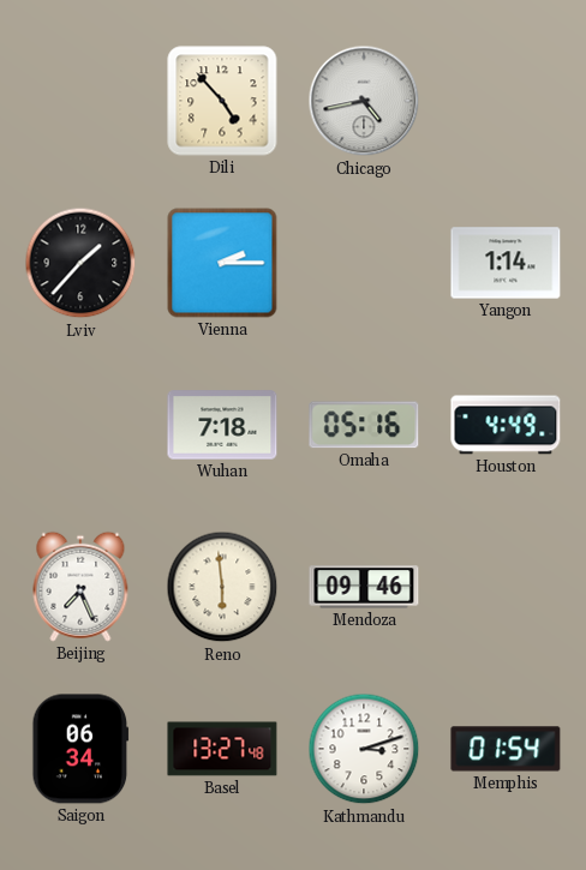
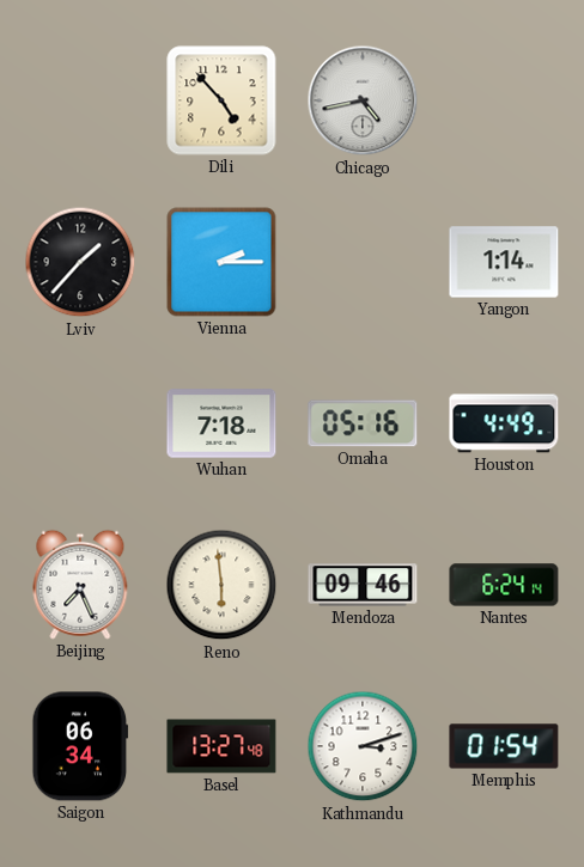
Nantes: none -> 6:24 (504, 585)
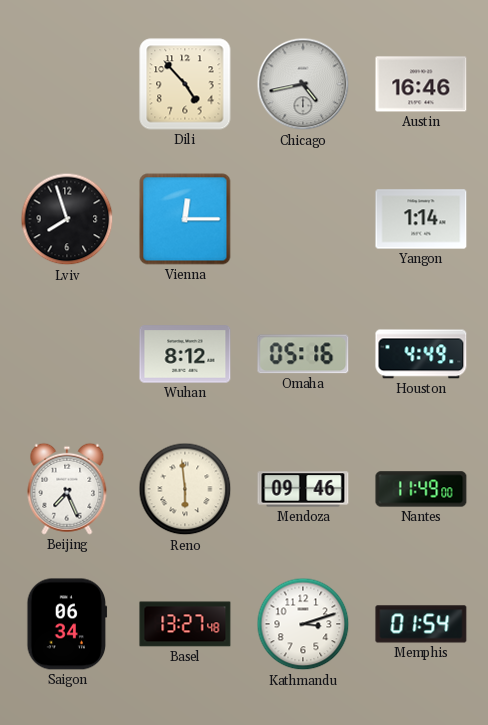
Austin: none -> 16:46 (421, 84)
Lviv: 1:37 -> 7:57 (67, 219)
Vienna: 2:15 -> 12:15 (185, 219)
Wuhan: 7:18 -> 8:12 (185, 354)
Nantes: 6:24 -> 11:49 (421, 489)
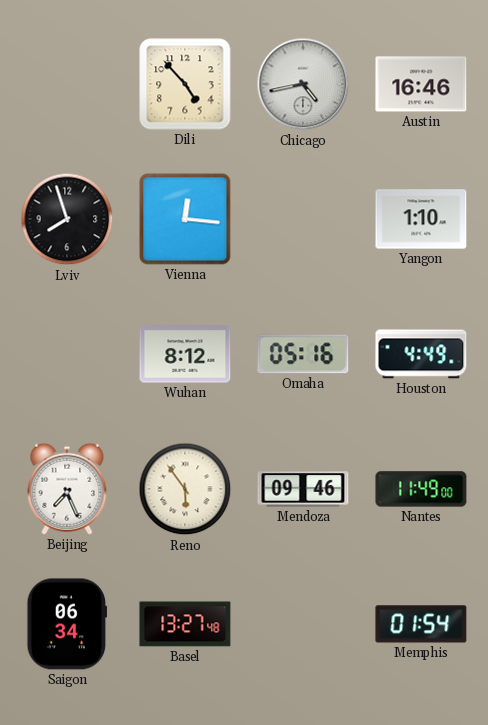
Vienna: 12:15 -> 12:16 (185, 219)
Yangon: 1:14 -> 1:10 (421, 219)
Reno: 5:59 -> 5:54 (185, 489)
Kathmandu: 3:12 -> none (303, 624)
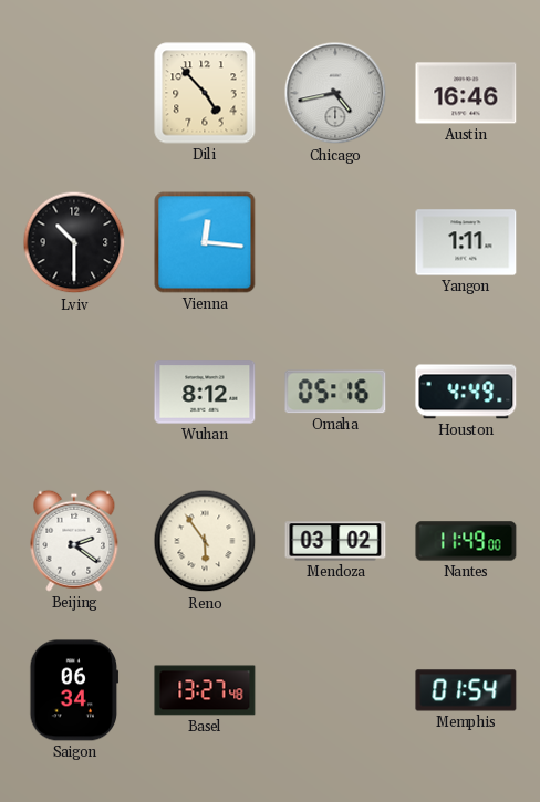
Lviv: 7:57 -> 10:30 (74, 242)
Yangon: 1:10 -> 1:11 (466, 242)
Beijing: 7:26 -> 2:21 (74, 541)
Mendoza: 09:46 -> 03:02 (335, 541)
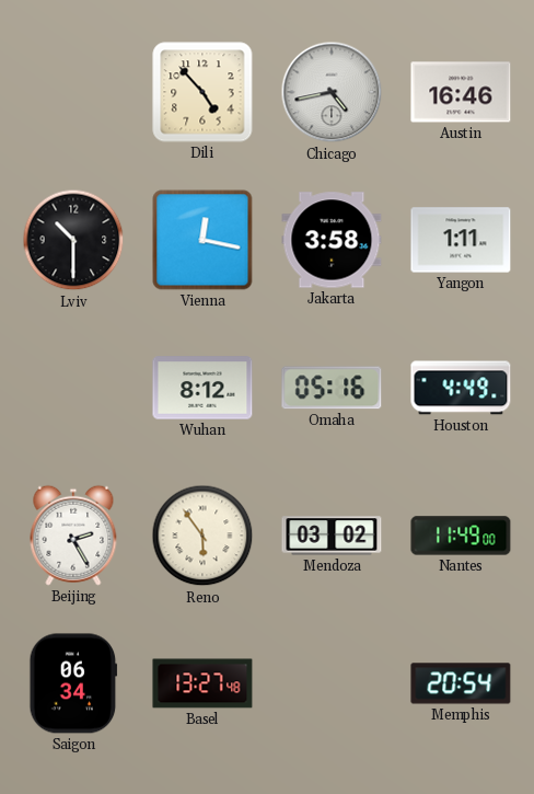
Vienna: 12:16 -> 12:17 (202, 240)
Jakarta: none -> 3:58 (332, 240)
Beijing: 2:21 -> 2:25 (73, 536)
Memphis: 01:54 -> 20:54 (461, 683)
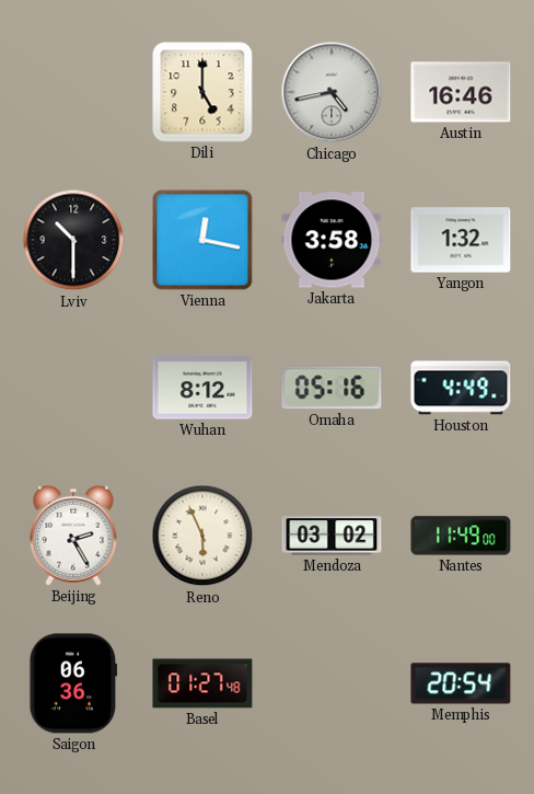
Dili: 4:53 -> 5:00 (202, 92)
Yangon: 1:11 -> 1:32 (461, 240)
Reno: 5:54 -> 5:56 (202, 536)
Saigon: 06:34 -> 06:36 (73, 683)
Basel: 13:27 -> 01:27 (202, 683)
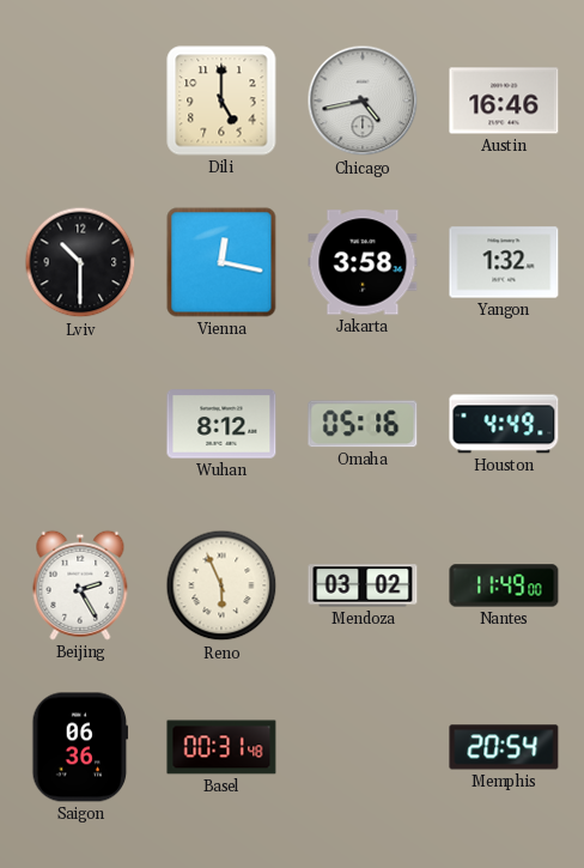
Basel: 01:27 -> 00:31 (221, 747)
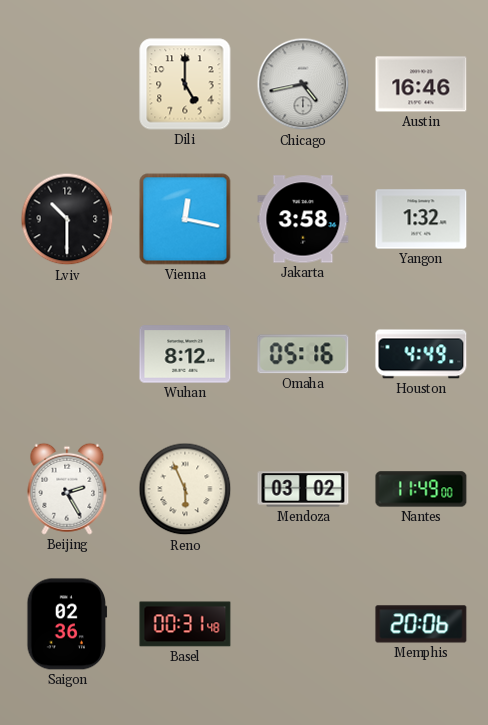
Saigon: 06:36 -> 02:36 (67, 624)
Memphis: 20:54 -> 20:06 (421, 624)
